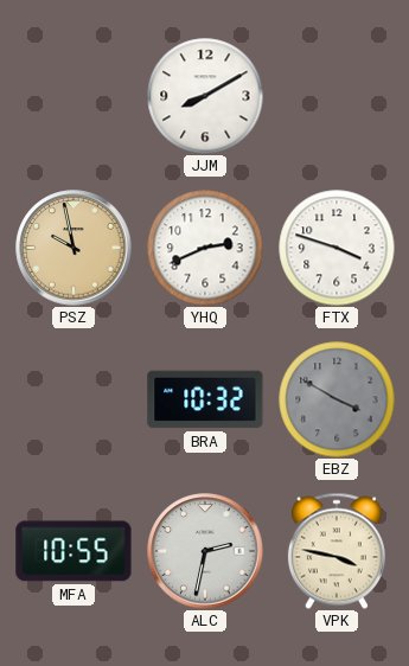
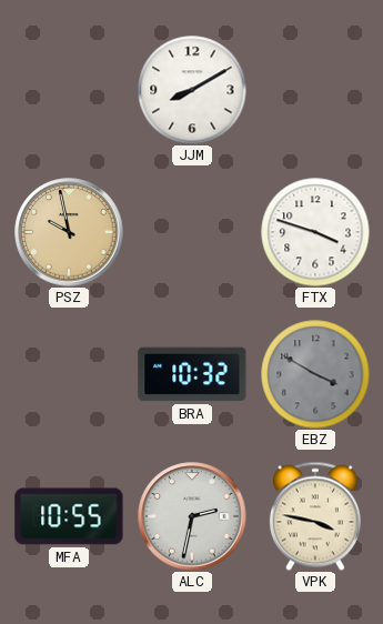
YHQ: 2:41 -> none (205, 248)
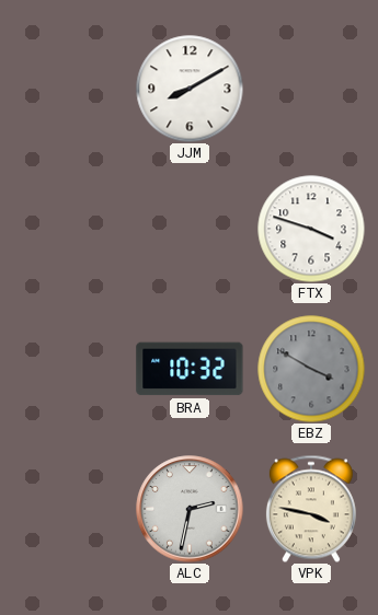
PSZ: 9:58 -> none (69, 232)
MFA: 10:55 -> none (69, 516)
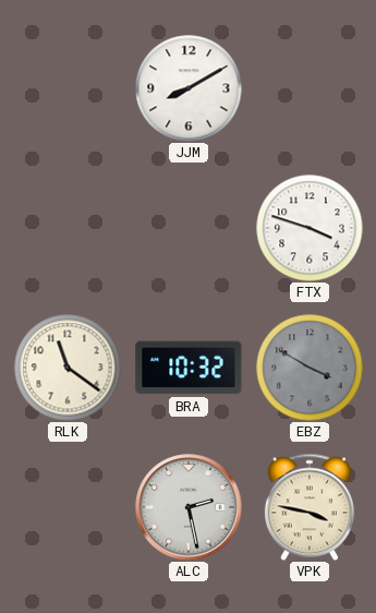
RLK: none -> 11:21 (68, 368)
ALC: 2:32 -> 2:28 (189, 507)
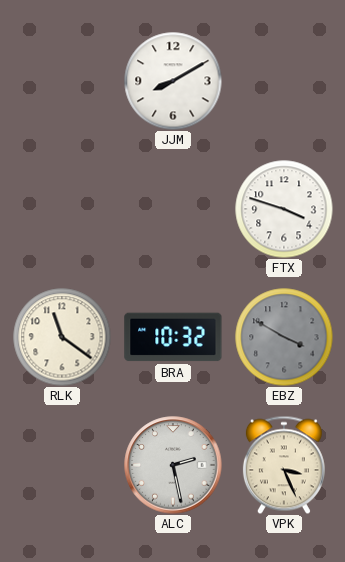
VPK: 3:47 -> 3:26 (284, 465)
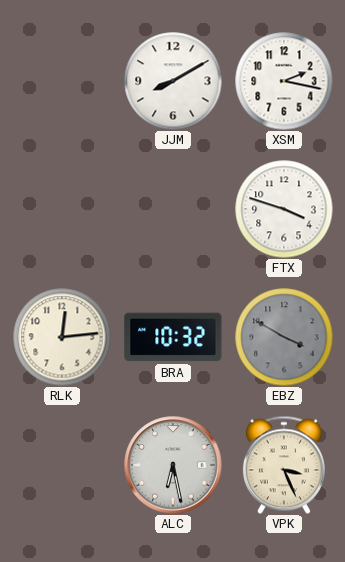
XSM: none -> 2:17 (284, 81)
RLK: 11:21 -> 12:14 (62, 337)
ALC: 2:28 -> 6:28 (173, 465)
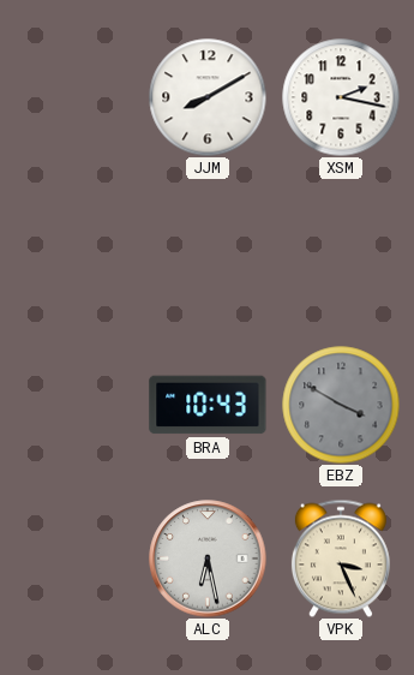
FTX: 3:48 -> none (284, 209)
RLK: 12:14 -> none (62, 337)
BRA: 10:32 -> 10:43 (208, 405)
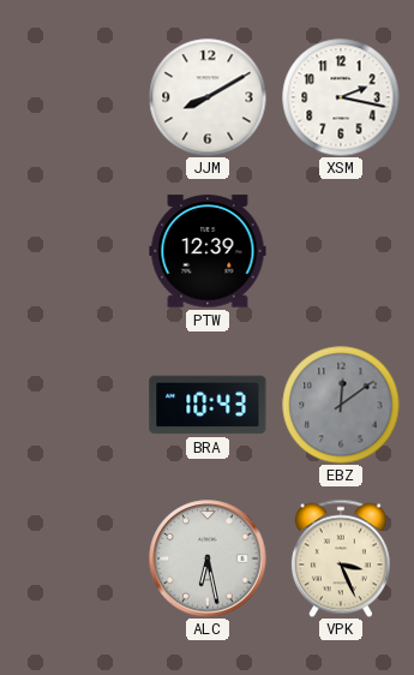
PTW: none -> 12:39 (208, 251)
EBZ: 3:50 -> 12:09 (341, 405)
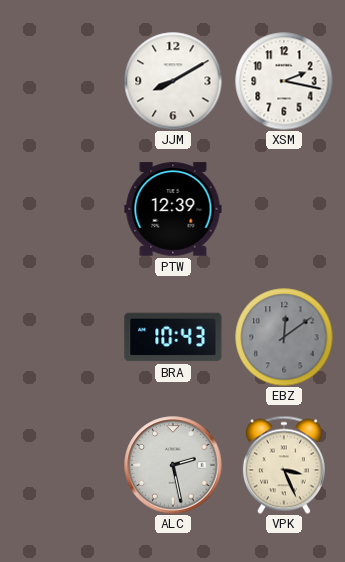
ALC: 6:28 -> 2:28 (173, 465)
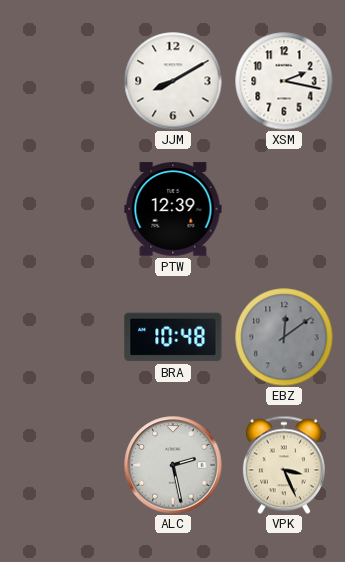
BRA: 10:43 -> 10:48 (173, 337)
